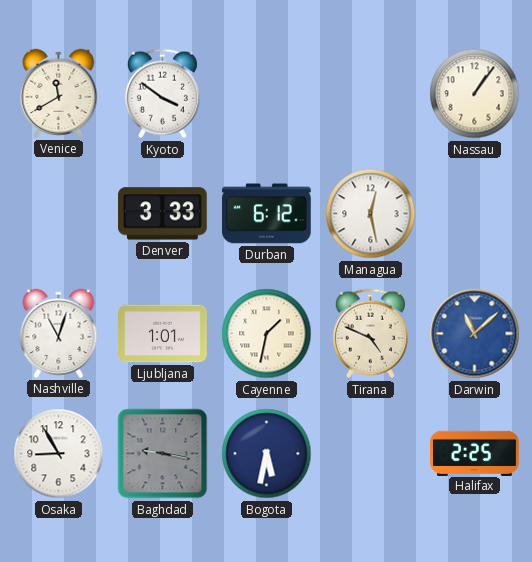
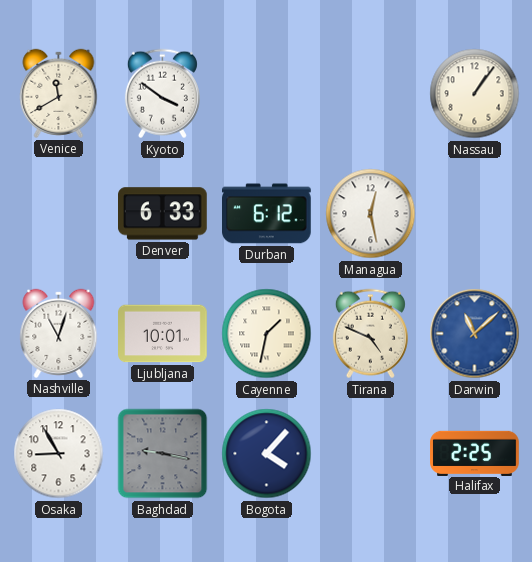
Denver: 3:33 -> 6:33 (163, 214)
Ljubljana: 1:01 -> 10:01 (163, 334)
Bogota: 5:32 -> 4:07 (267, 454)
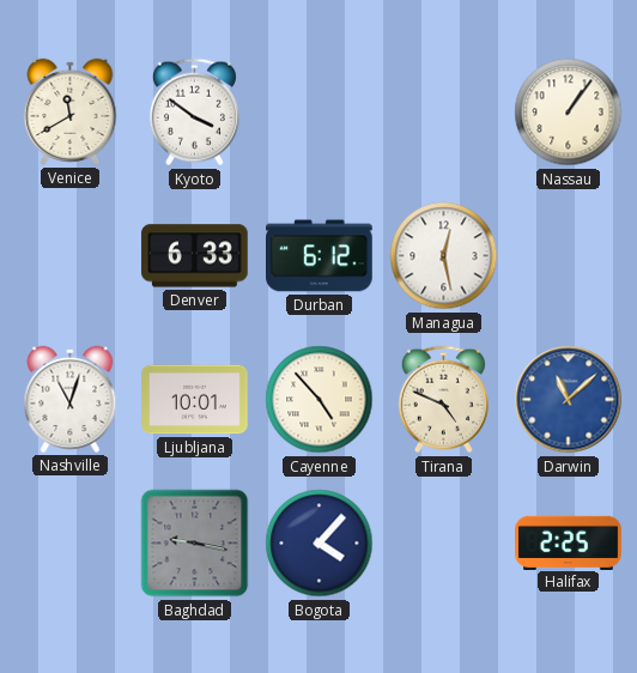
Cayenne: 1:32 -> 4:53 (320, 400)
Osaka: 8:55 -> none (59, 454)
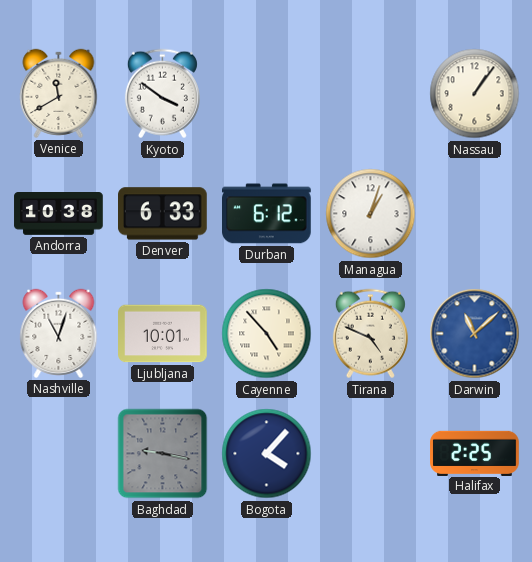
Andorra: none -> 10:38 (59, 214)
Managua: 12:28 -> 1:03 (371, 214)
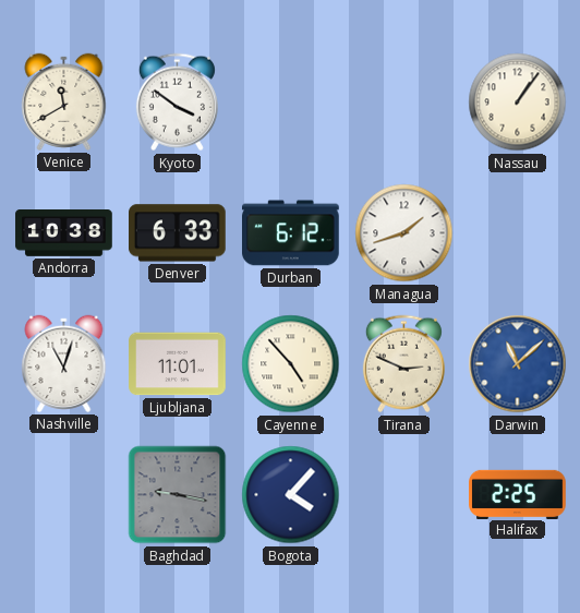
Managua: 1:03 -> 1:42 (404, 233)
Ljubljana: 10:01 -> 11:01 (178, 364)
Tirana: 4:49 -> 2:49 (403, 364)
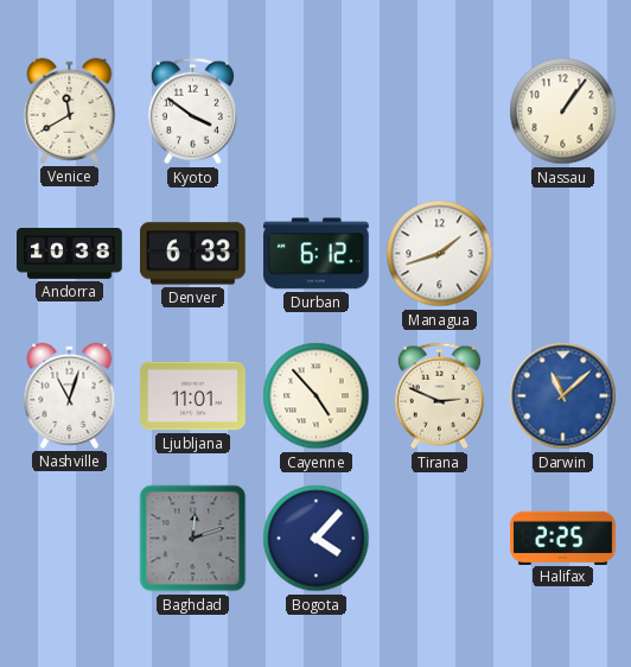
Baghdad: 9:17 -> 12:12 (193, 539)
